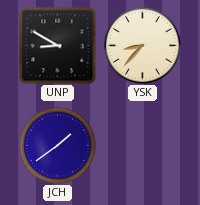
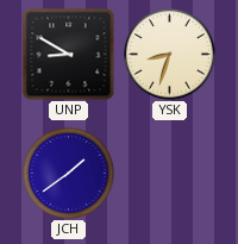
YSK: 8:37 -> 8:33 (169, 54)
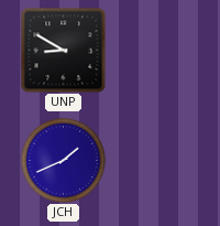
YSK: 8:33 -> none (169, 54)
JCH: 1:39 -> 1:41 (63, 160)
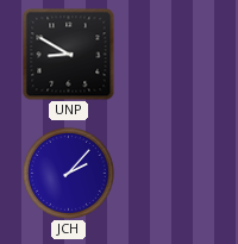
JCH: 1:41 -> 2:07 (68, 173)
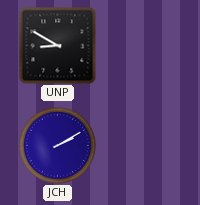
JCH: 2:07 -> 2:10 (57, 145)
